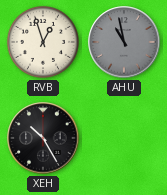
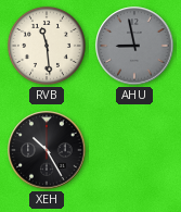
RVB: 12:57 -> 11:29 (47, 46)
AHU: 10:58 -> 8:58 (134, 46)
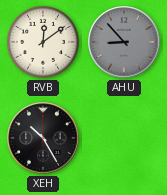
RVB: 11:29 -> 12:09 (43, 42)
AHU: 8:58 -> 8:53 (124, 42)
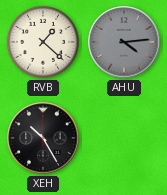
RVB: 12:09 -> 1:22 (43, 42)
AHU: 8:53 -> 4:14 (124, 42)
